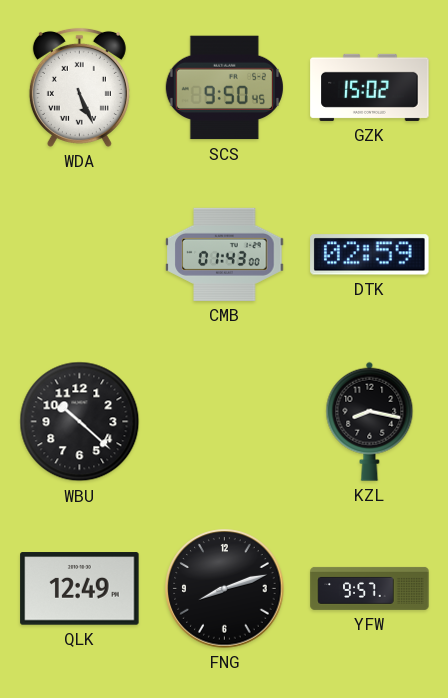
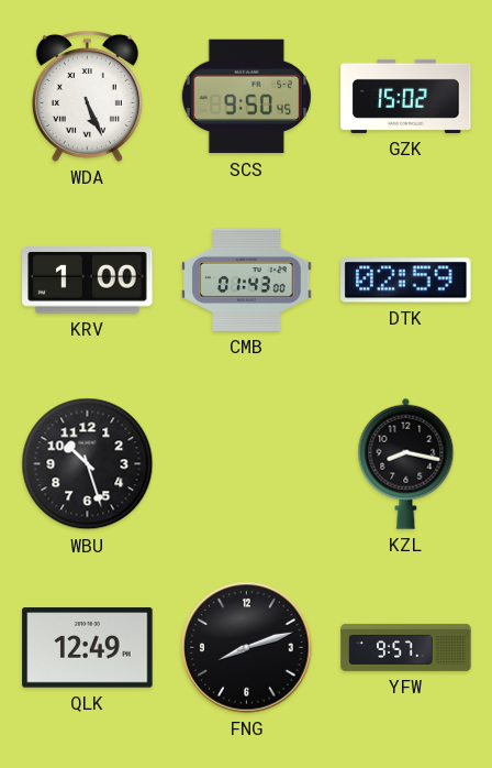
KRV: none -> 1:00 (88, 281)
WBU: 10:22 -> 10:27 (88, 464)
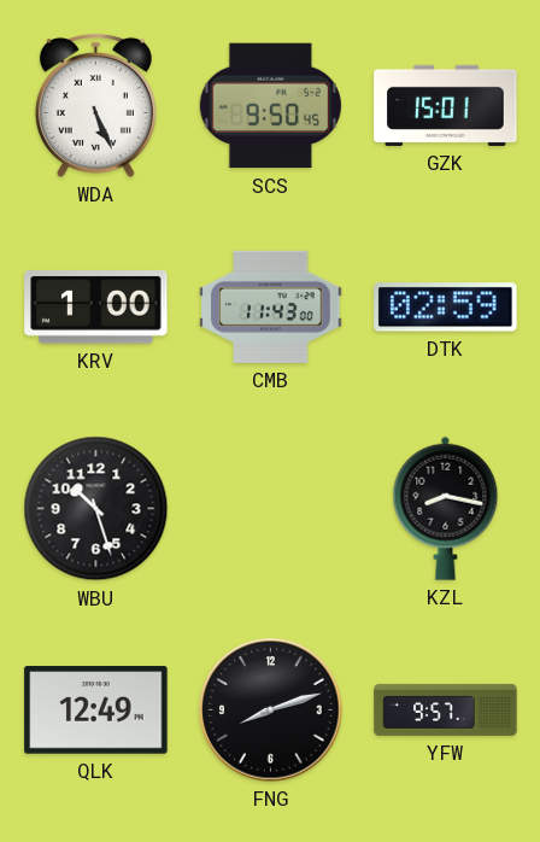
GZK: 15:02 -> 15:01 (446, 105)
CMB: 01:43 -> 11:43 (271, 306)
